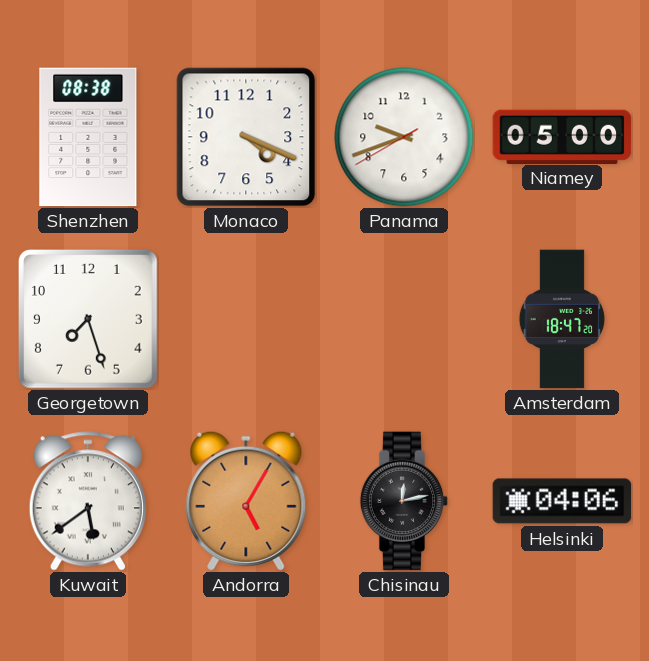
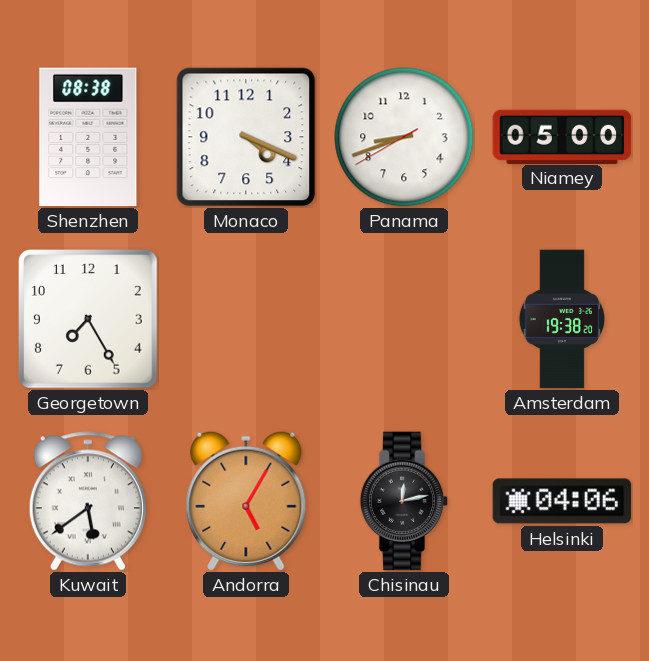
Panama: 9:41 -> 8:41 (404, 137)
Georgetown: 7:27 -> 7:25 (89, 320)
Amsterdam: 18:47 -> 19:38 (561, 319)
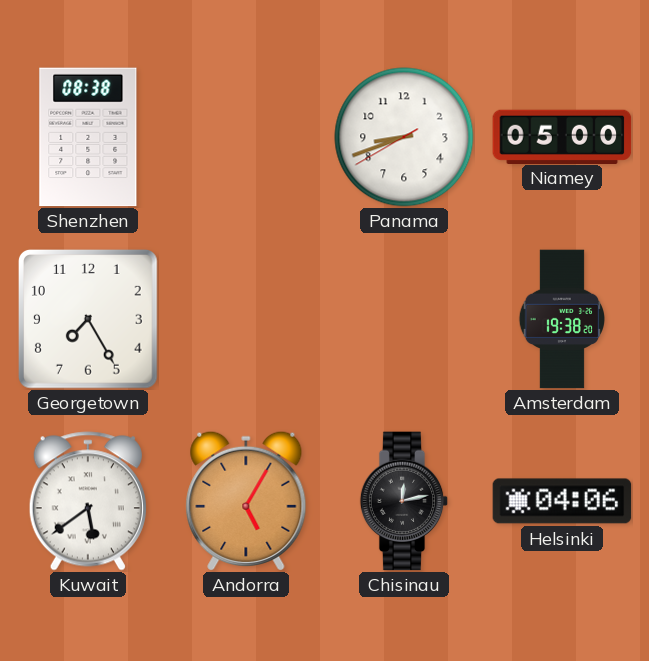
Monaco: 4:19 -> none (246, 137)
